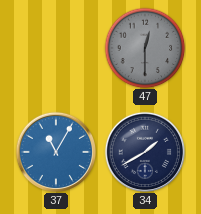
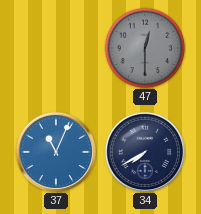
37: 11:05 -> 11:04 (55, 151)
34: 1:40 -> 7:40 (144, 151)
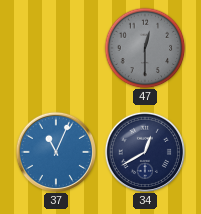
34: 7:40 -> 12:40 (144, 151)
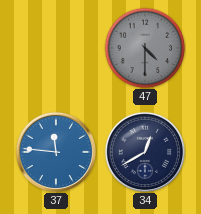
47: 12:30 -> 4:30 (145, 48)
37: 11:04 -> 11:46 (55, 151)
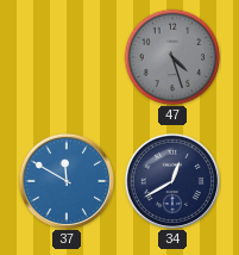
47: 4:30 -> 4:27 (172, 57)
37: 11:46 -> 11:50 (65, 180)
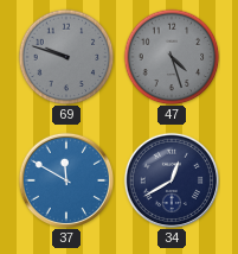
69: none -> 9:48 (66, 57)
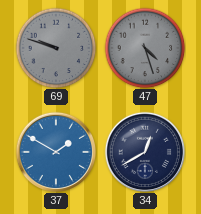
37: 11:50 -> 1:50 (55, 151)
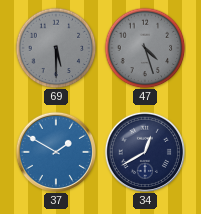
69: 9:48 -> 5:30 (56, 48)
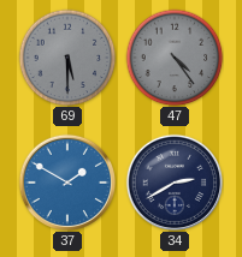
47: 4:27 -> 4:24 (175, 58)
34: 12:40 -> 2:40 (173, 181)
